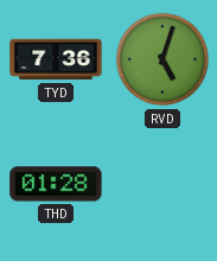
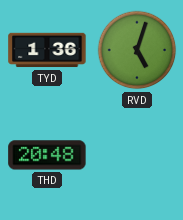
TYD: 7:36 -> 1:36 (47, 50)
THD: 01:28 -> 20:48 (47, 155)
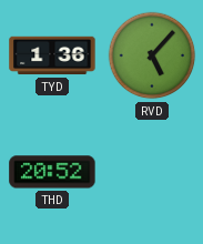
RVD: 5:03 -> 5:07 (152, 55)
THD: 20:48 -> 20:52 (52, 172)
